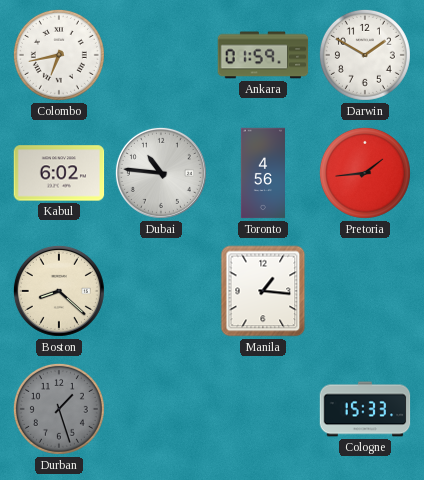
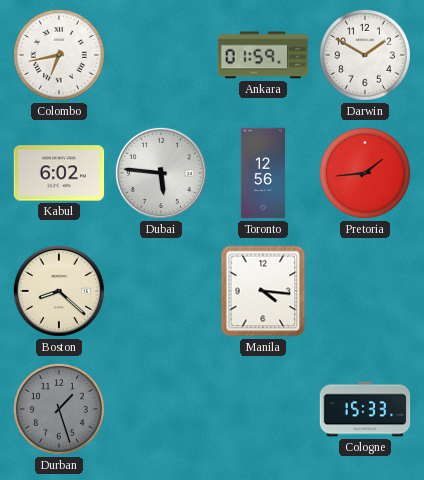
Dubai: 10:46 -> 5:46 (161, 173)
Toronto: 4:56 -> 12:56 (262, 173)
Manila: 1:16 -> 4:16 (263, 291)
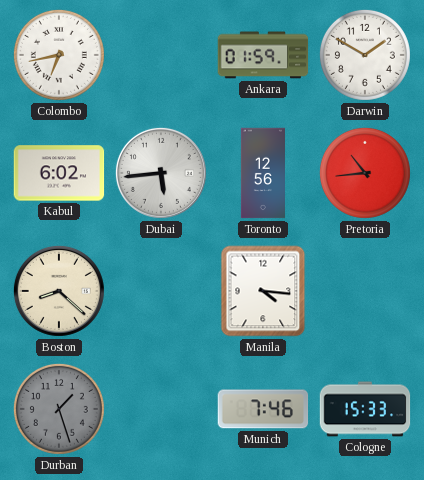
Dubai: 5:46 -> 5:44 (161, 173)
Pretoria: 1:44 -> 10:44 (365, 173)
Munich: none -> 7:46 (263, 409)
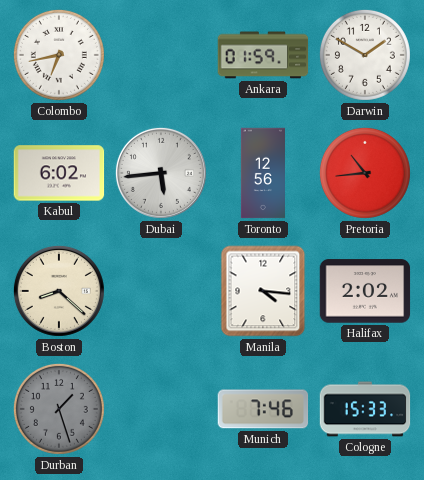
Halifax: none -> 2:02 (365, 291)
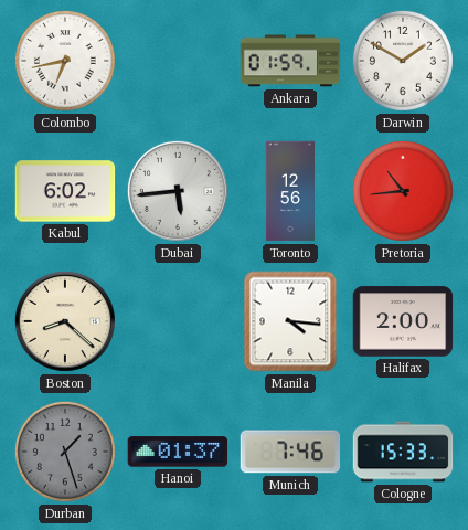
Halifax: 2:02 -> 2:00 (403, 321)
Hanoi: none -> 01:37 (178, 452)
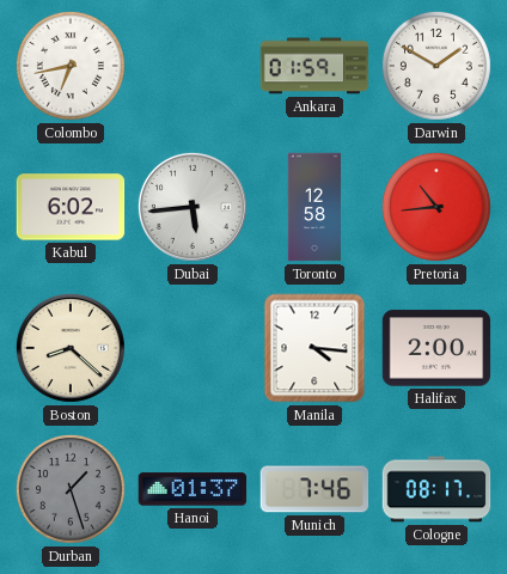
Toronto: 12:56 -> 12:58 (313, 207)
Cologne: 15:33 -> 08:17 (436, 489)
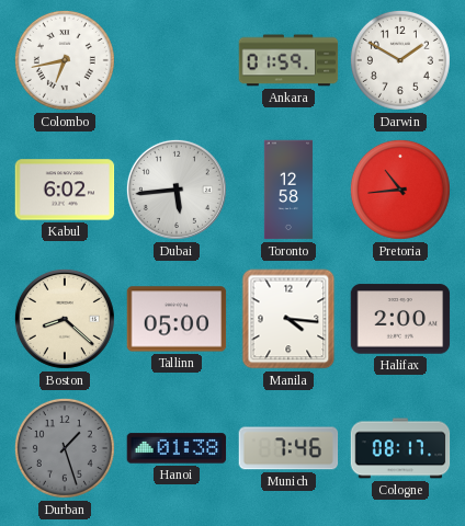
Tallinn: none -> 05:00 (177, 319)
Hanoi: 01:37 -> 01:38 (177, 448)
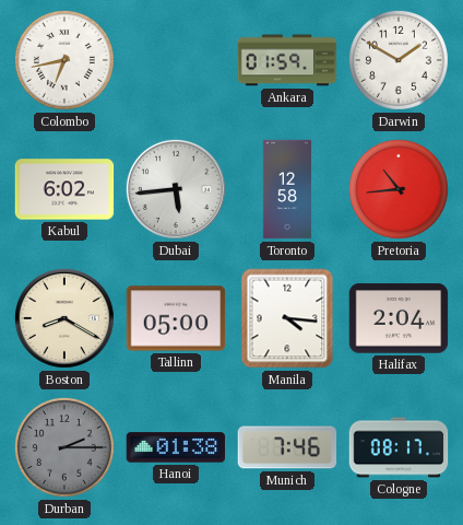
Boston: 8:22 -> 8:20 (64, 318)
Halifax: 2:00 -> 2:04 (399, 318)
Durban: 1:27 -> 2:15 (64, 447)
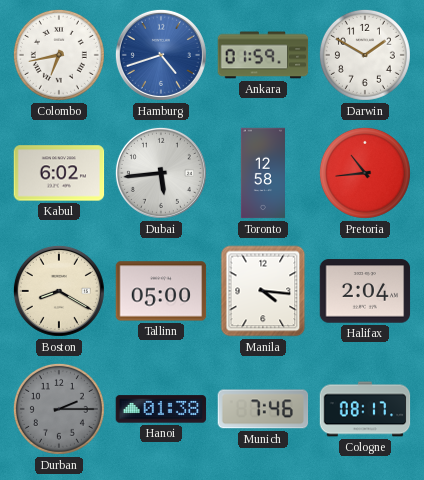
Hamburg: none -> 4:42 (161, 55)
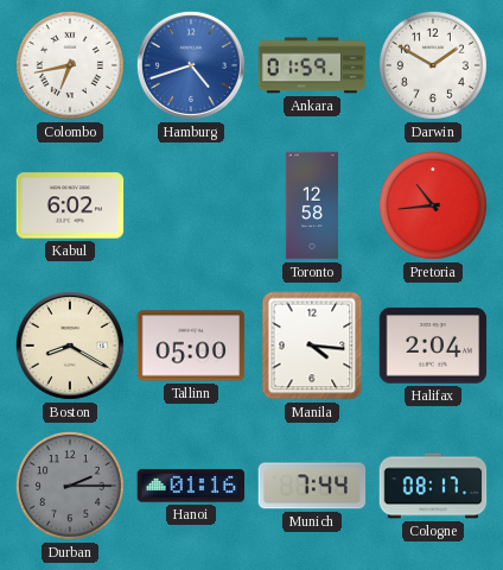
Dubai: 5:44 -> none (161, 173)
Hanoi: 01:38 -> 01:16 (191, 486)
Munich: 7:46 -> 7:44 (312, 486)
